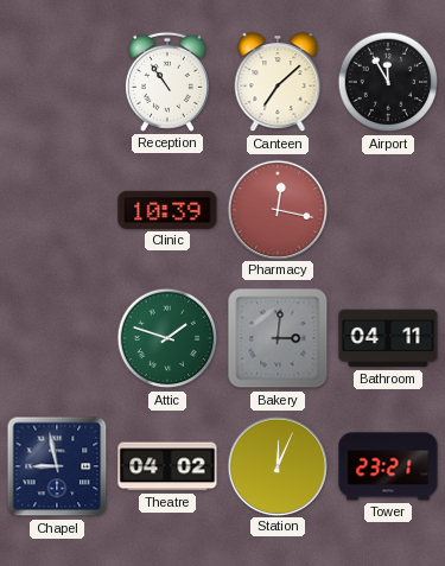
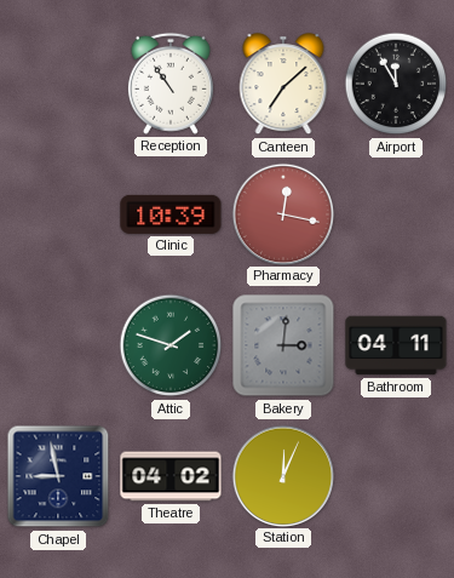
Tower: 23:21 -> none (388, 466)
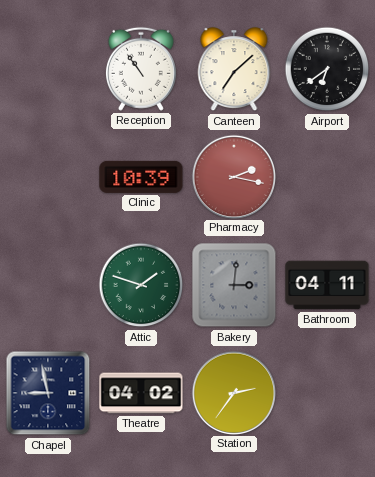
Airport: 11:55 -> 6:39 (327, 69)
Pharmacy: 12:17 -> 2:17 (233, 176)
Station: 12:04 -> 2:36 (233, 392)
